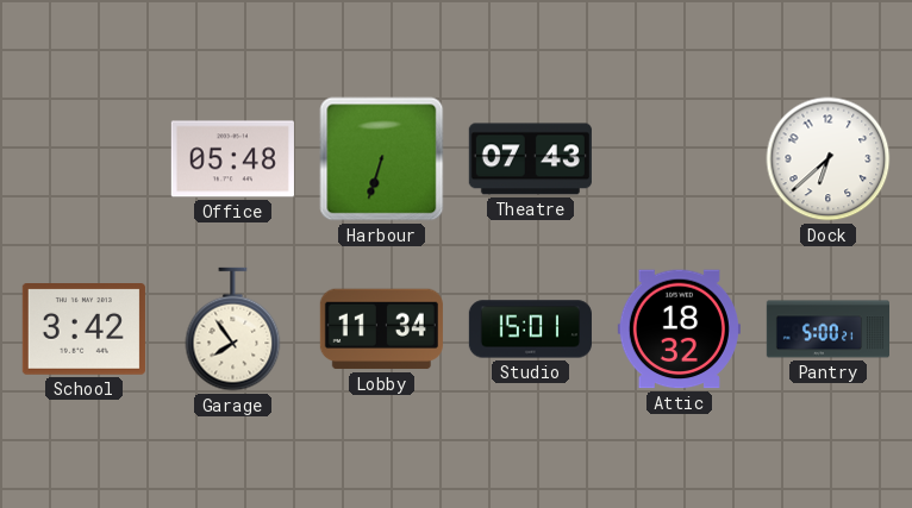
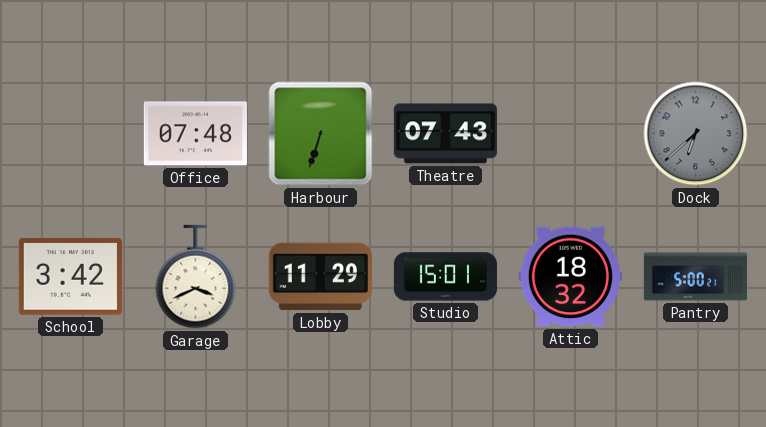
Office: 05:48 -> 07:48 (195, 134)
Dock dial: white -> grey (696, 134)
Garage: 7:54 -> 3:41 (196, 277)
Lobby: 11:34 -> 11:29 (320, 277)
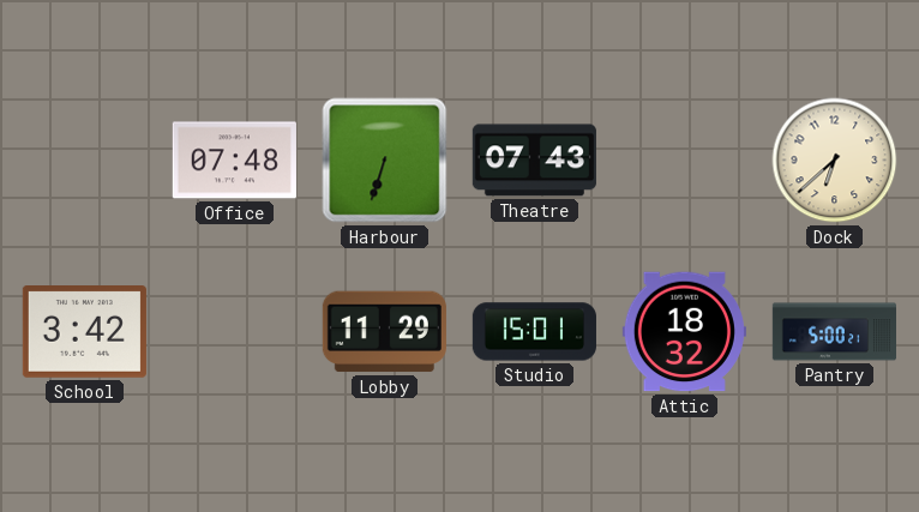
Dock dial: grey -> cream (835, 161)
Garage: 3:41 -> none (196, 277)
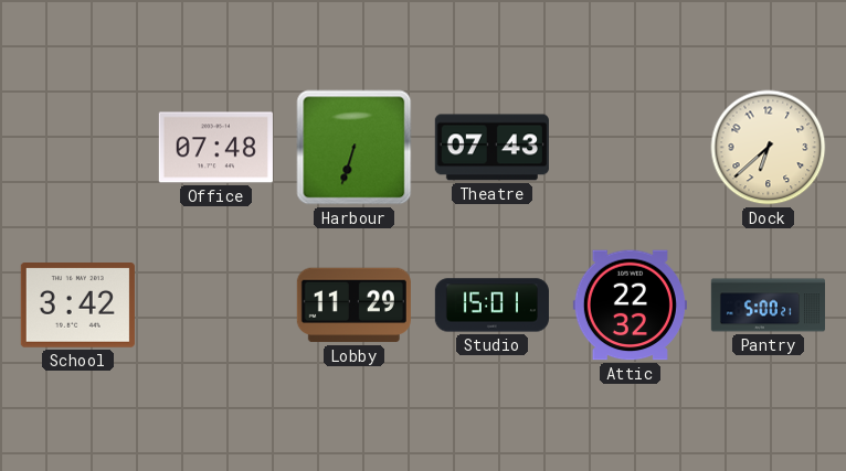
Attic: 18:32 -> 22:32 (630, 306)
